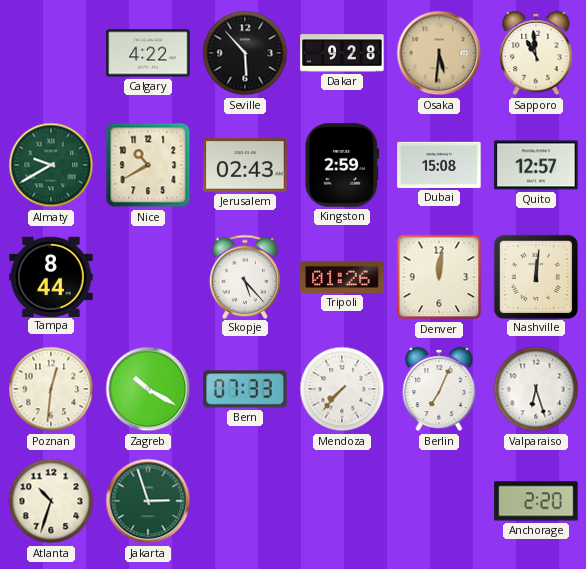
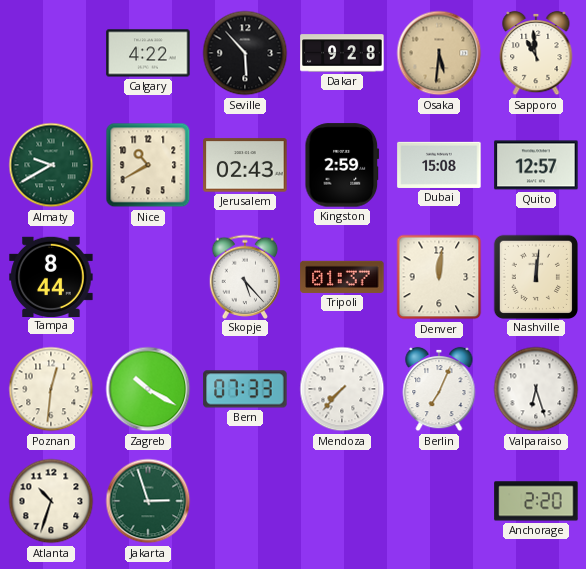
Tripoli: 01:26 -> 01:37 (342, 277)
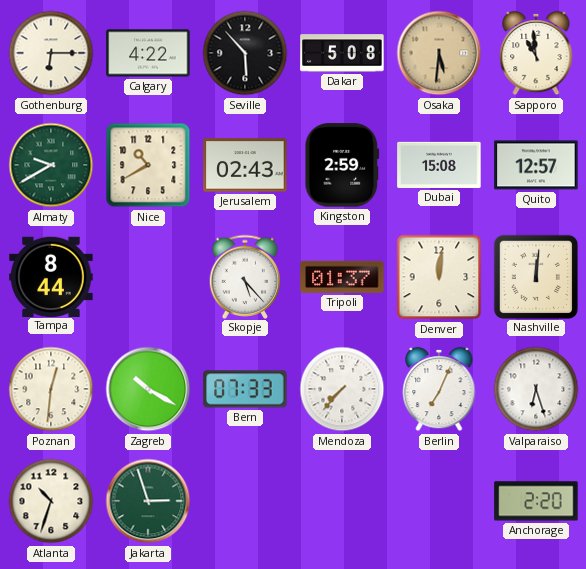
Gothenburg: none -> 6:15 (51, 53)
Dakar: 9:28 -> 5:08 (342, 53)
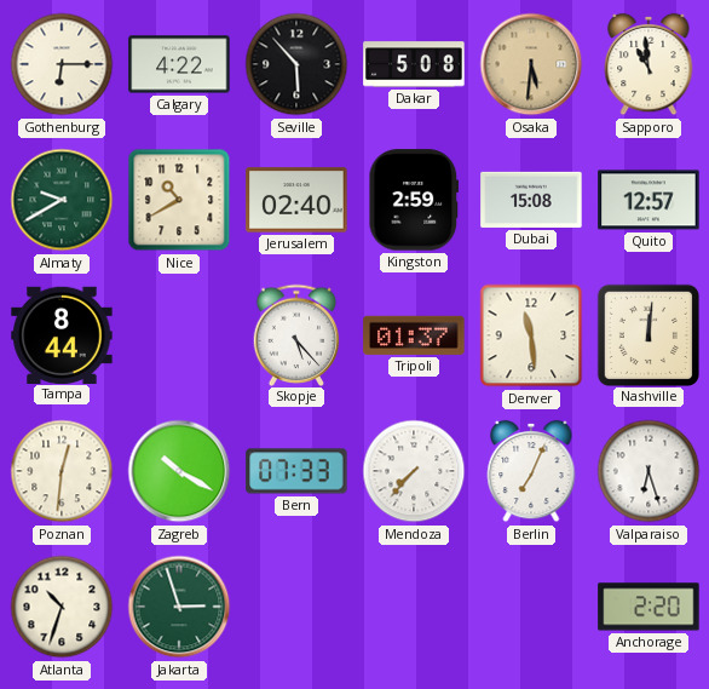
Jerusalem: 02:43 -> 02:40 (296, 200)
Denver: 12:01 -> 11:29 (531, 335)
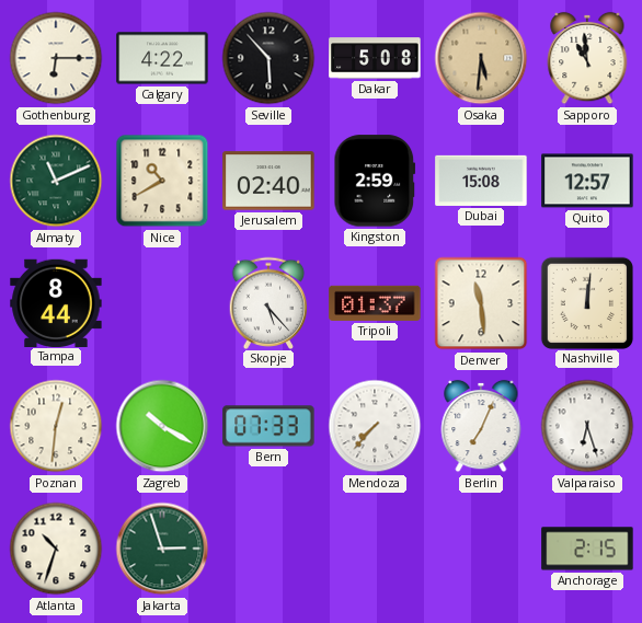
Almaty: 9:40 -> 11:11 (56, 181)
Anchorage: 2:20 -> 2:15 (587, 549)
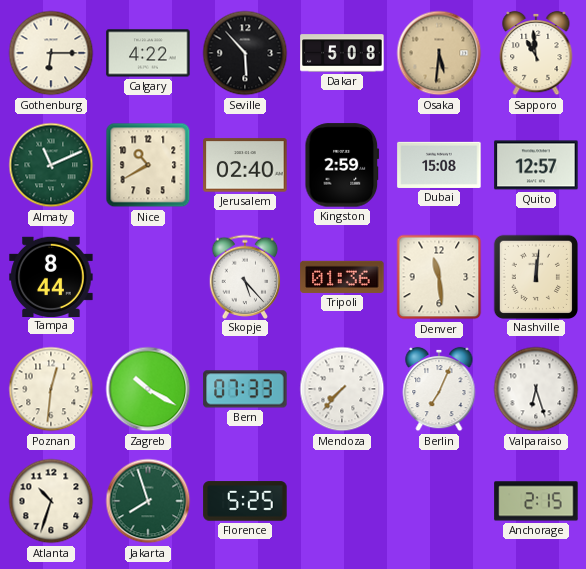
Tripoli: 01:37 -> 01:36 (342, 277)
Jakarta: 2:57 -> 7:57 (148, 501)
Florence: none -> 5:25 (245, 501)
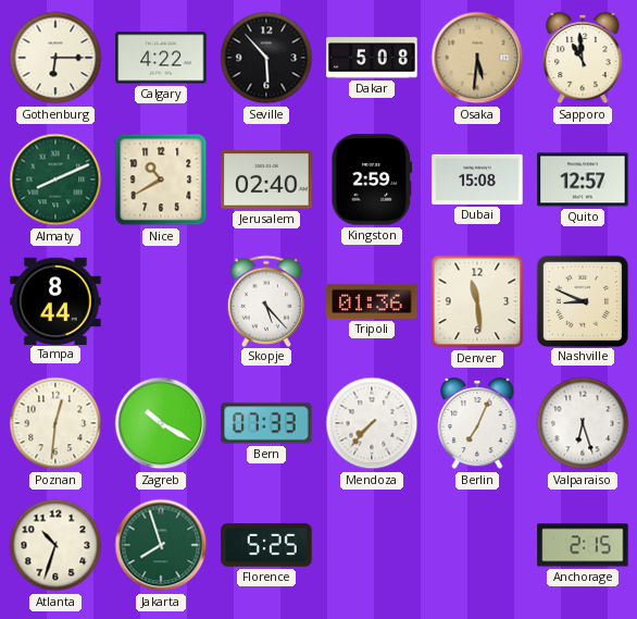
Almaty: 11:11 -> 8:11 (55, 179)
Nashville: 12:01 -> 8:49 (582, 300)
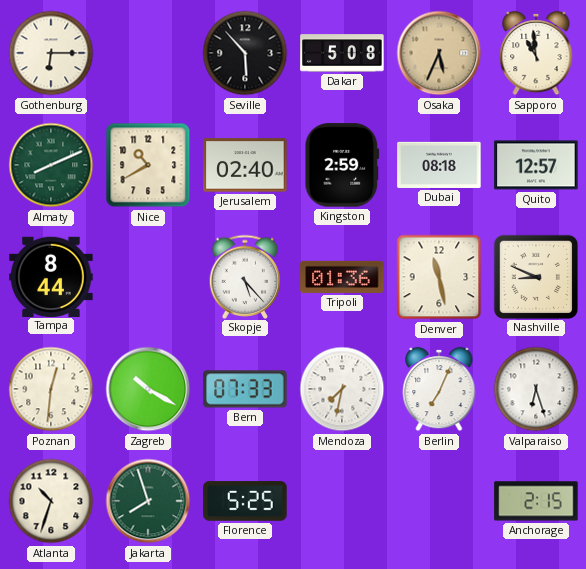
Calgary: 4:22 -> none (161, 58)
Osaka: 5:31 -> 5:34 (439, 53)
Dubai: 15:08 -> 08:18 (439, 165)
Denver: 11:29 -> 11:28 (439, 277)
Mendoza: 7:37 -> 7:32 (342, 389)
